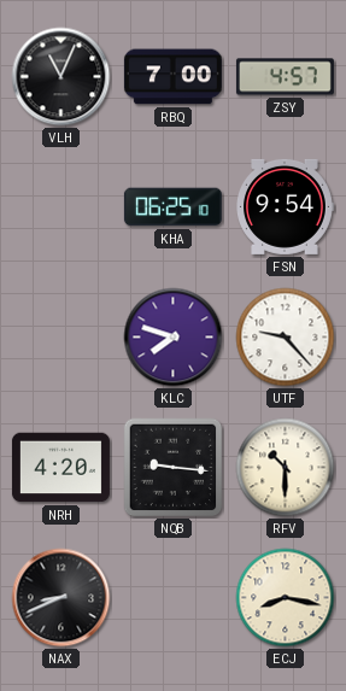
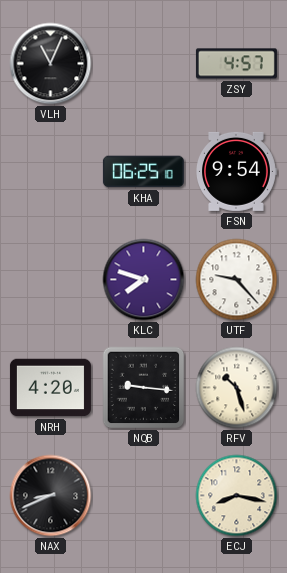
RBQ: 7:00 -> none (172, 77)
RFV: 10:30 -> 10:27 (237, 388)
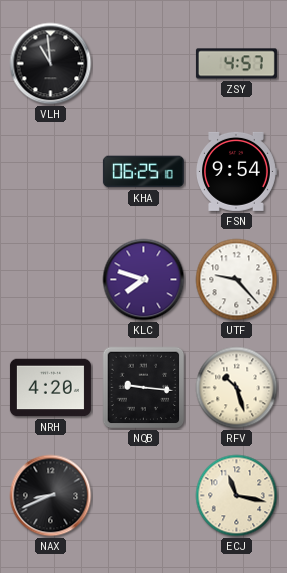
VLH: 11:04 -> 10:59 (51, 64)
ECJ: 8:17 -> 11:17 (237, 496)
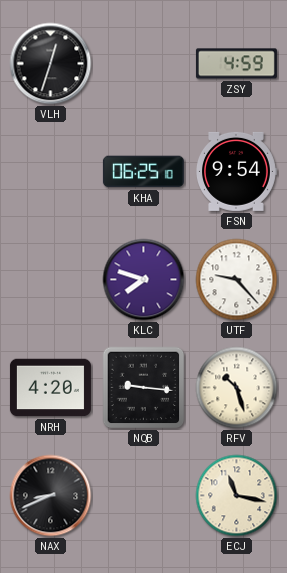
VLH: 10:59 -> 12:33 (51, 64)
ZSY: 4:57 -> 4:59 (236, 64)
